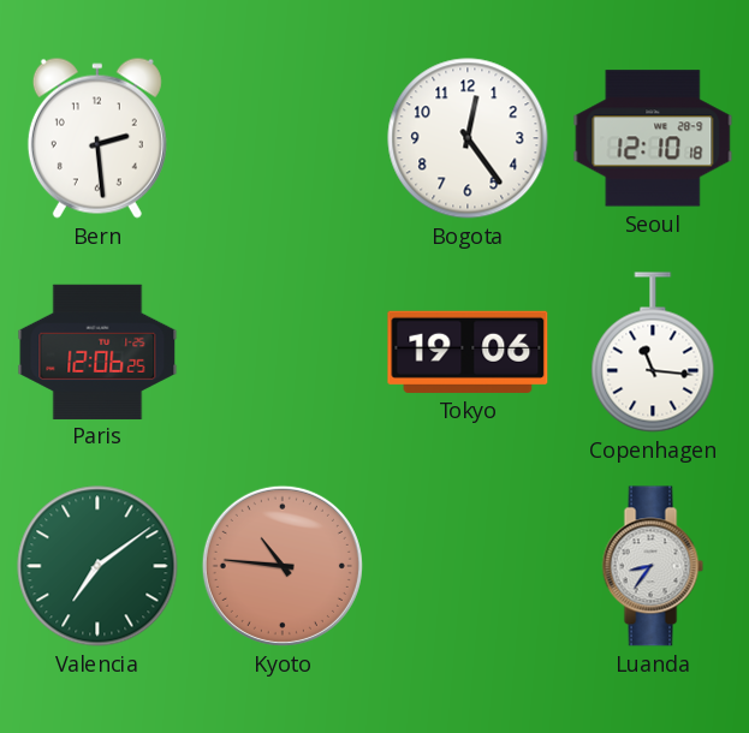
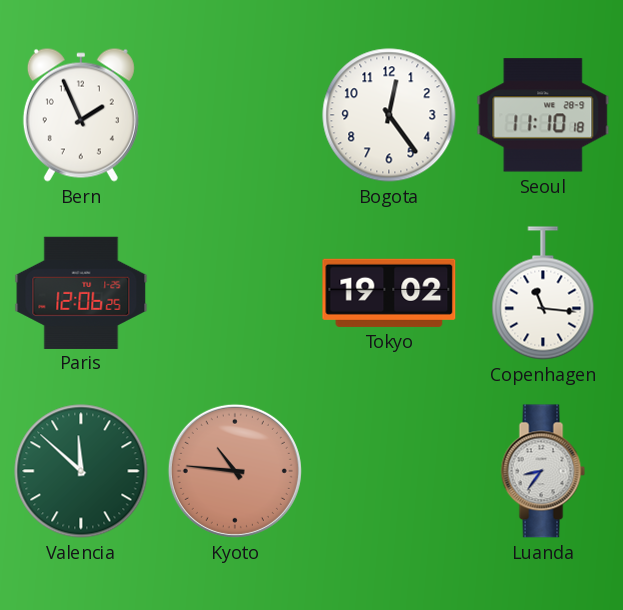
Bern: 2:29 -> 1:56 (81, 115)
Seoul: 12:10 -> 11:10 (543, 115)
Tokyo: 19:06 -> 19:02 (389, 293)
Valencia: 7:09 -> 11:52 (81, 471)
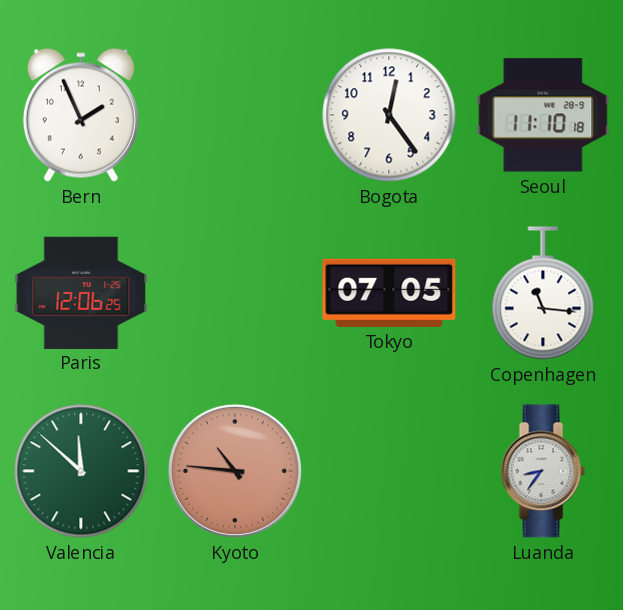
Tokyo: 19:02 -> 07:05 (389, 293)
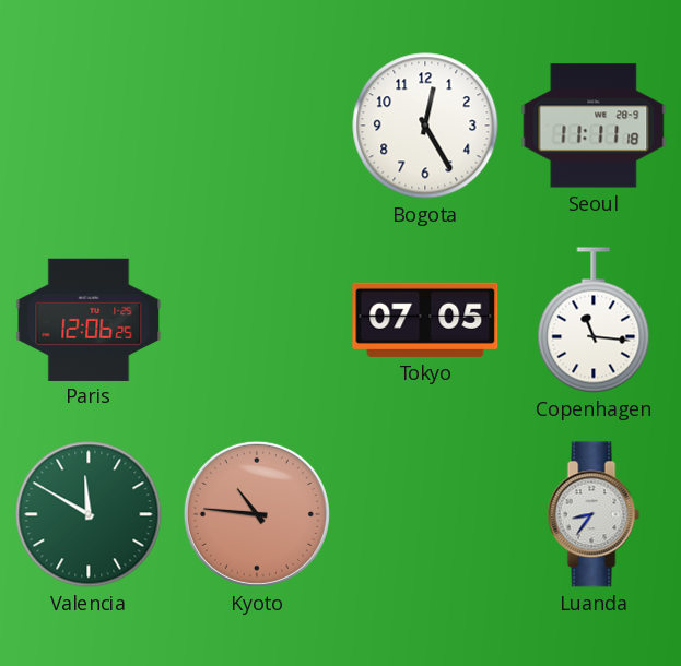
Bern: 1:56 -> none (81, 115)
Bogota: 12:24 -> 12:25 (425, 126)
Seoul: 11:10 -> 11:11 (594, 126)
Valencia: 11:52 -> 11:50 (89, 514)
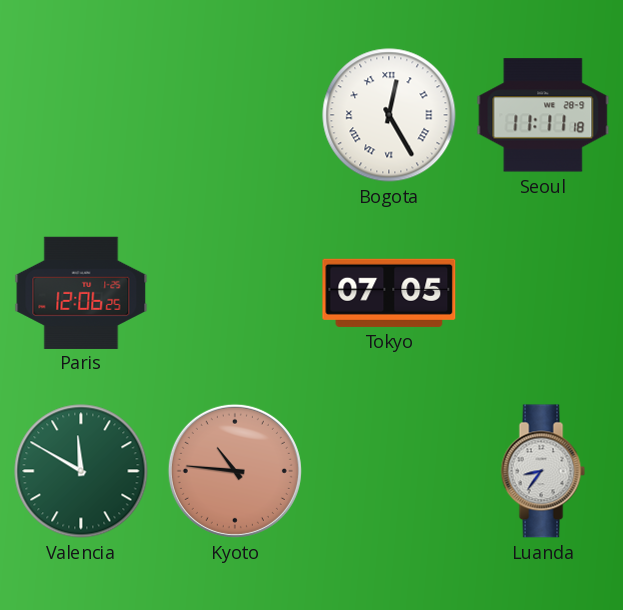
Bogota numerals: Arabic -> Roman (389, 115)
Copenhagen: 11:16 -> none (594, 320)
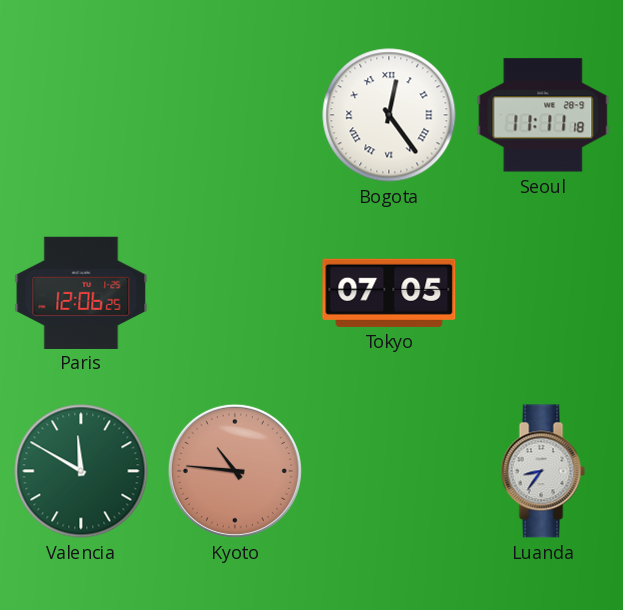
Bogota: 12:25 -> 12:24 (389, 115)
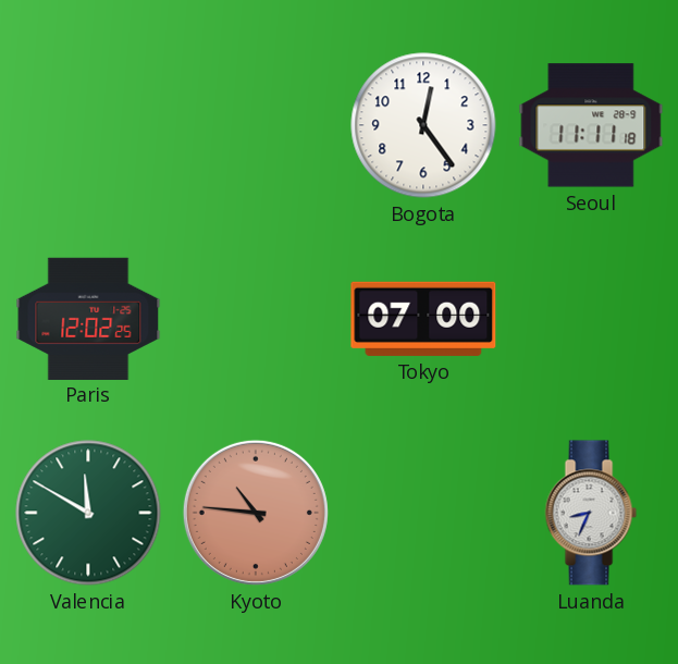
Bogota numerals: Roman -> Arabic (423, 125)
Paris: 12:06 -> 12:02 (88, 318)
Tokyo: 07:05 -> 07:00 (423, 319)
Luanda: 8:36 -> 8:34 (591, 513)
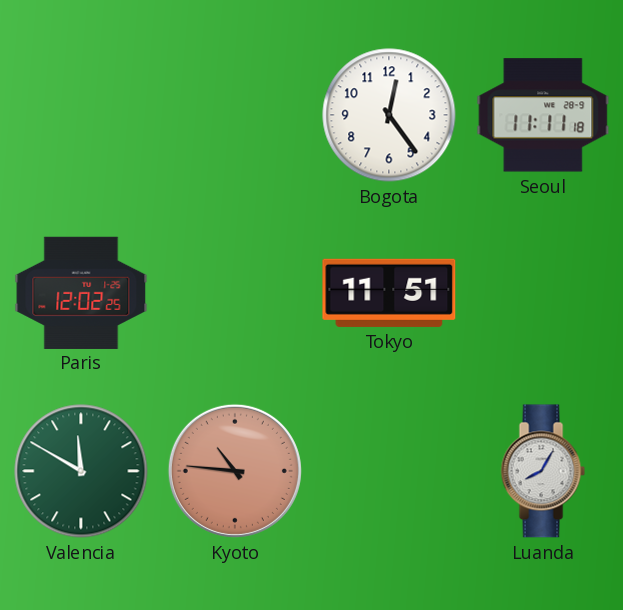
Tokyo: 07:00 -> 11:51 (389, 293)
Luanda: 8:34 -> 8:05 (543, 471)
